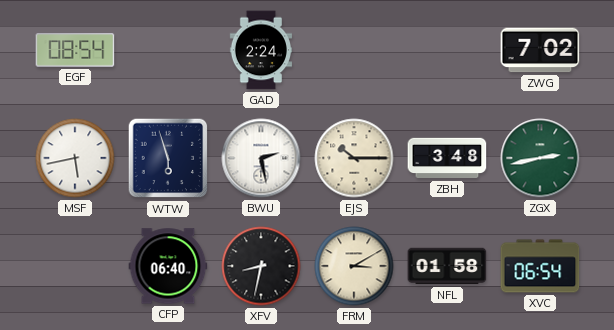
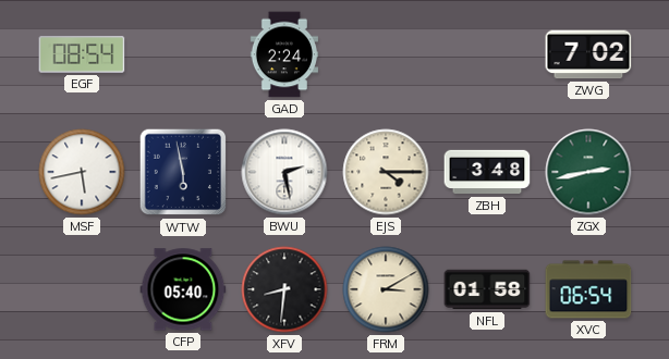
WTW: 5:57 -> 5:58 (183, 172)
EJS: 10:15 -> 4:15 (386, 172)
CFP: 06:40 -> 05:40 (183, 289)
XFV: 8:32 -> 8:31 (284, 289)
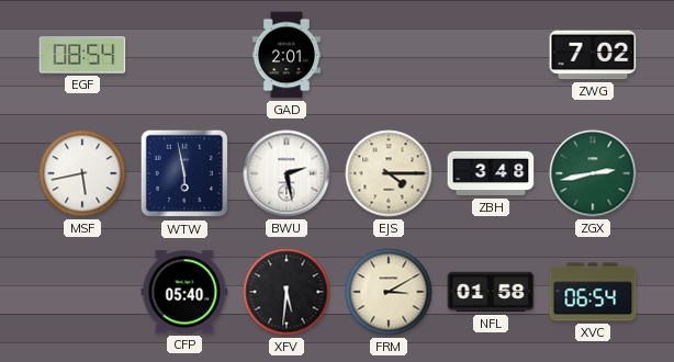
GAD: 2:24 -> 2:01 (285, 55)
XFV: 8:31 -> 5:31 (287, 292)
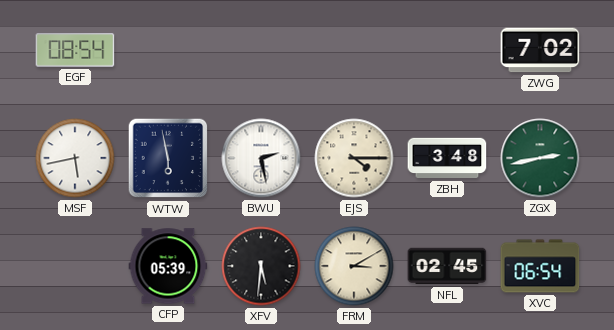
GAD: 2:01 -> none (285, 55)
CFP: 05:40 -> 05:39 (168, 266)
NFL: 01:58 -> 02:45 (447, 266)
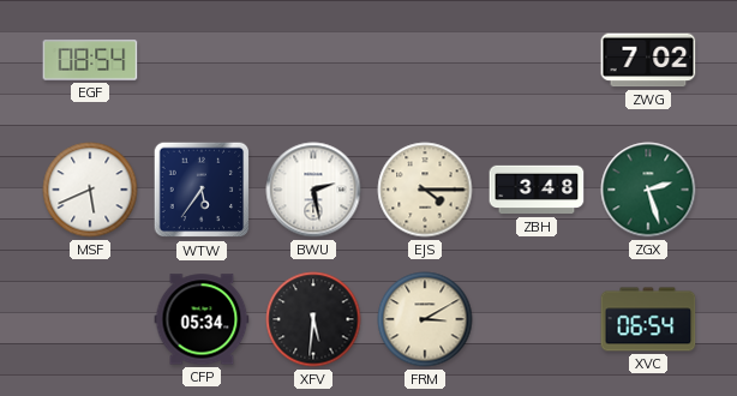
MSF: 5:43 -> 5:41 (90, 190)
WTW: 5:58 -> 5:36 (202, 190)
ZGX: 2:43 -> 2:27 (648, 190)
CFP: 05:39 -> 05:34 (202, 319)
NFL: 02:45 -> none (447, 266)
